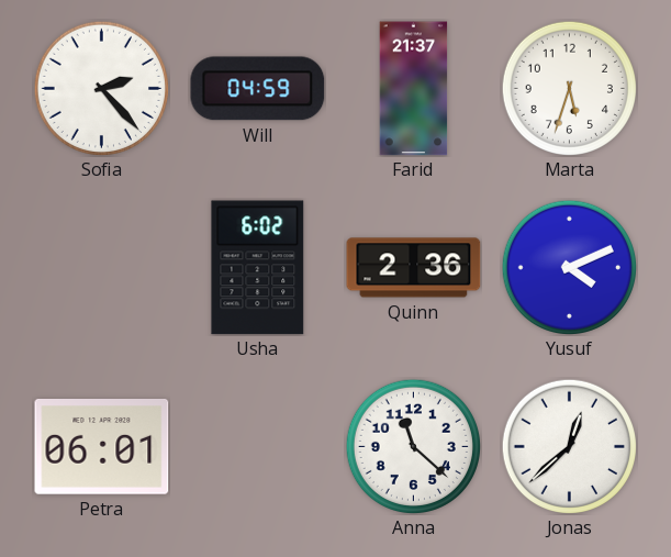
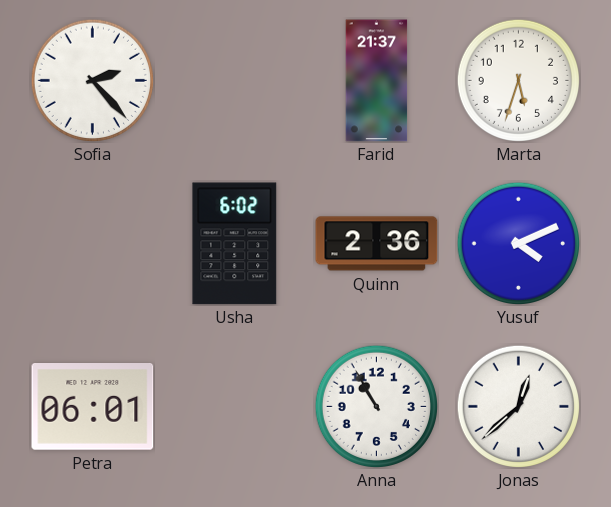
Will: 04:59 -> none (258, 89)
Anna: 11:22 -> 10:55 (376, 406)
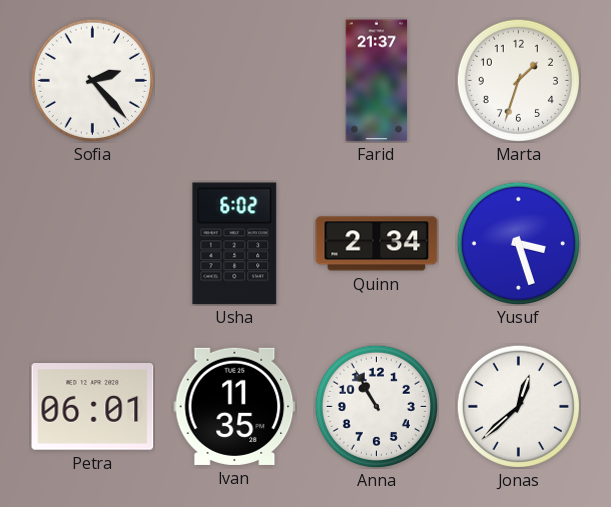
Marta: 5:33 -> 1:33 (518, 80)
Quinn: 2:36 -> 2:34 (377, 244)
Yusuf: 4:11 -> 3:27 (518, 243)
Ivan: none -> 11:35 (235, 406)
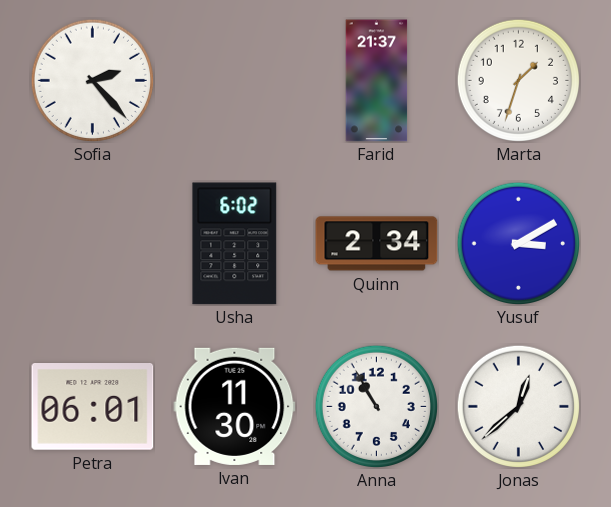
Yusuf: 3:27 -> 3:10 (518, 243)
Ivan: 11:35 -> 11:30 (235, 406)
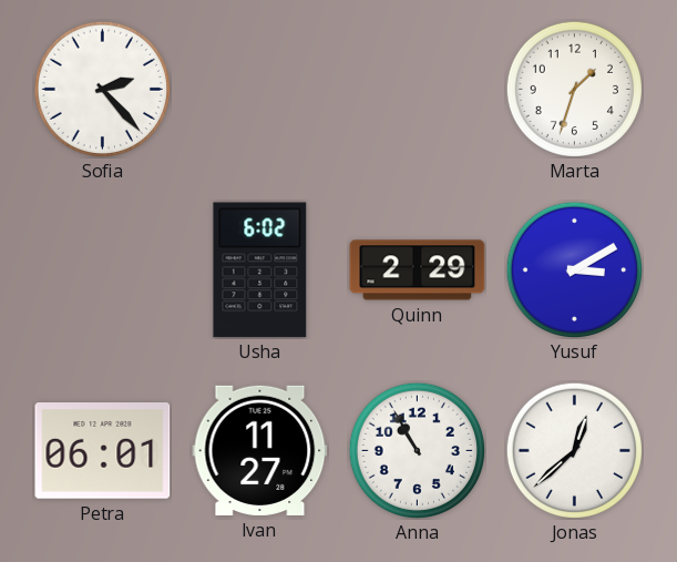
Farid: 21:37 -> none (377, 81)
Quinn: 2:34 -> 2:29 (418, 270)
Ivan: 11:30 -> 11:27 (260, 450)
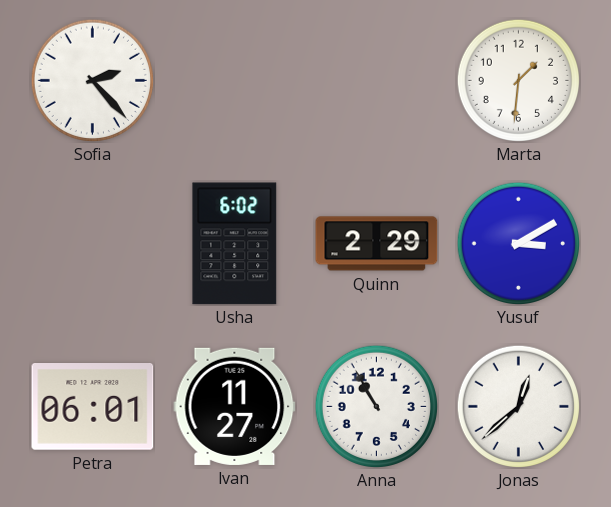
Marta: 1:33 -> 1:31 (518, 80)
